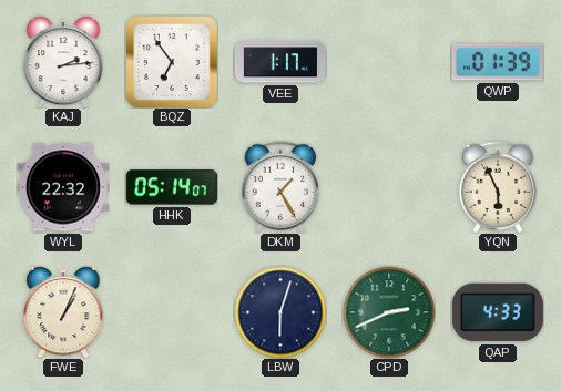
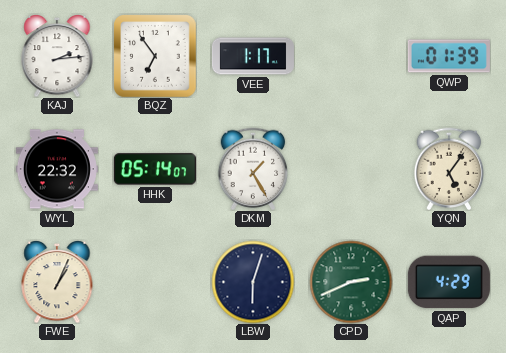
YQN: 5:56 -> 5:06 (449, 169)
QAP: 4:33 -> 4:29 (449, 282)
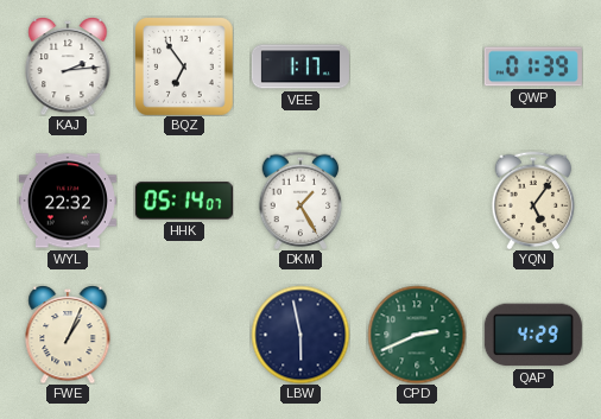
LBW: 6:03 -> 5:58 (300, 335)
